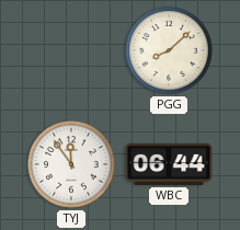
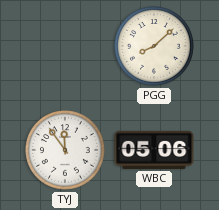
WBC: 06:44 -> 05:06 (154, 150)
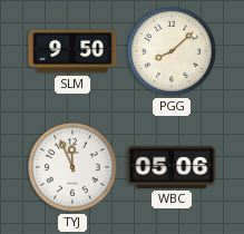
SLM: none -> 9:50 (72, 51)
TYJ: 11:54 -> 11:56 (74, 168)
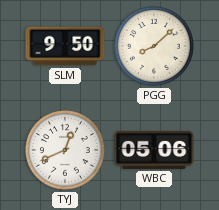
TYJ: 11:56 -> 12:41 (66, 151)
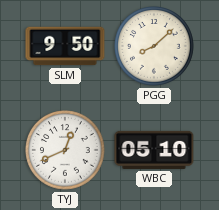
WBC: 05:06 -> 05:10 (154, 150)
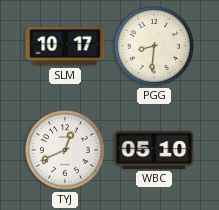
SLM: 9:50 -> 10:17 (65, 46)
PGG: 8:08 -> 8:31 (155, 47)
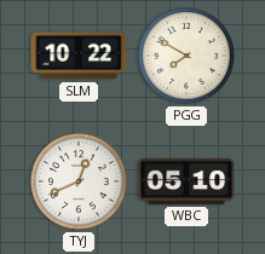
SLM: 10:17 -> 10:22 (79, 56)
PGG: 8:31 -> 7:50 (188, 57)
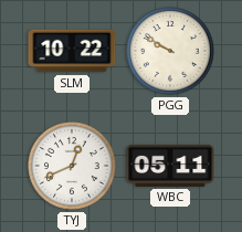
PGG: 7:50 -> 9:50 (171, 52)
WBC: 05:10 -> 05:11 (170, 166)
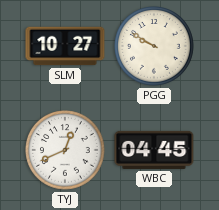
SLM: 10:22 -> 10:27 (65, 46)
WBC: 05:11 -> 04:45 (154, 150)
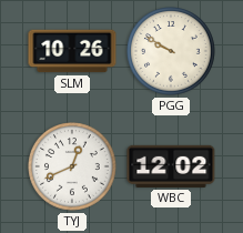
SLM: 10:27 -> 10:26 (72, 51)
WBC: 04:45 -> 12:02 (171, 166)
